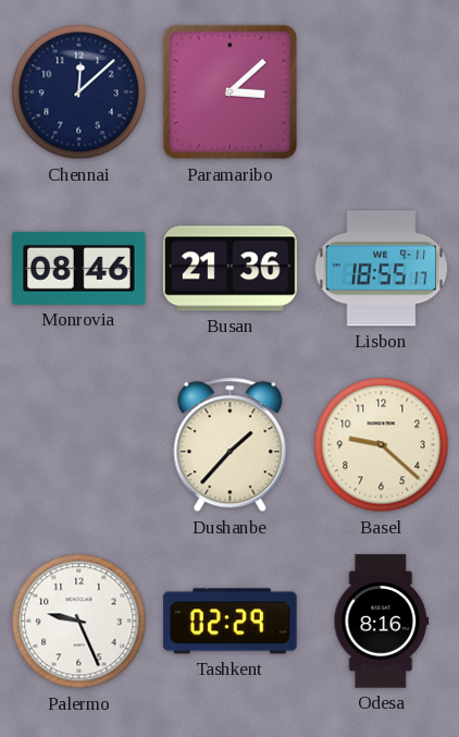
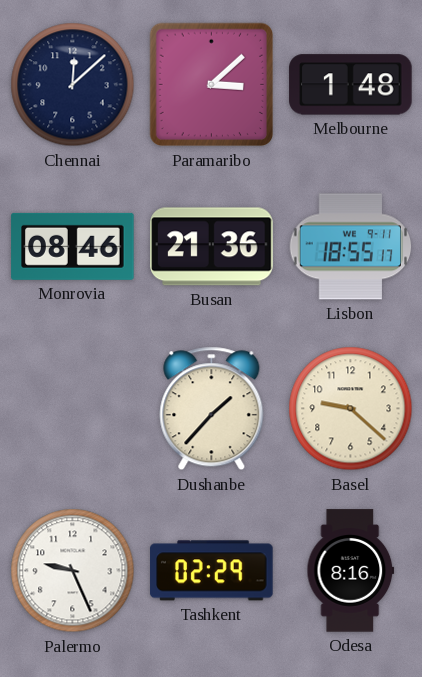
Melbourne: none -> 1:48 (351, 85)
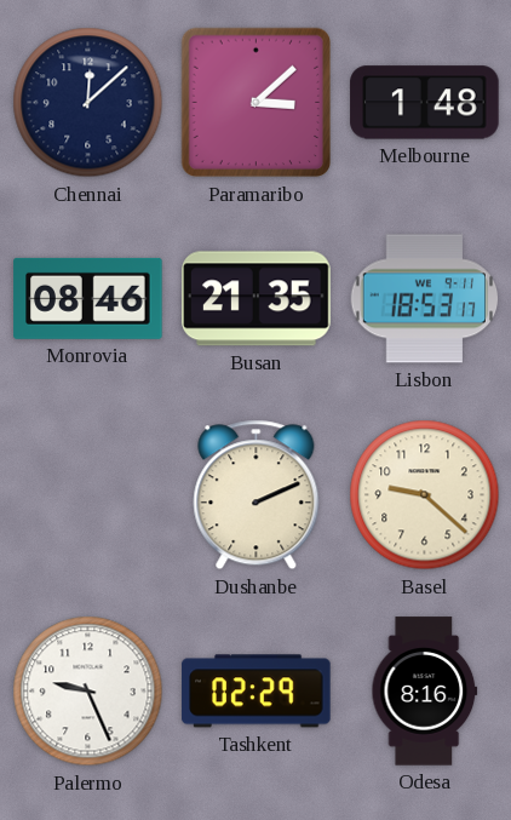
Busan: 21:36 -> 21:35 (257, 299)
Lisbon: 18:55 -> 18:53 (425, 299)
Dushanbe: 1:37 -> 2:11 (257, 495)
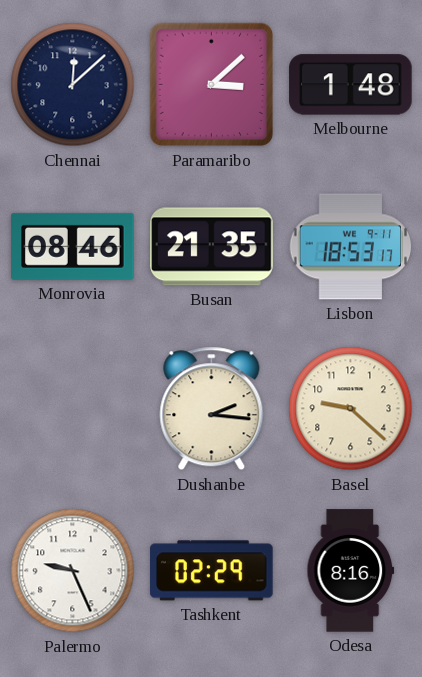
Dushanbe: 2:11 -> 2:16 (212, 409)
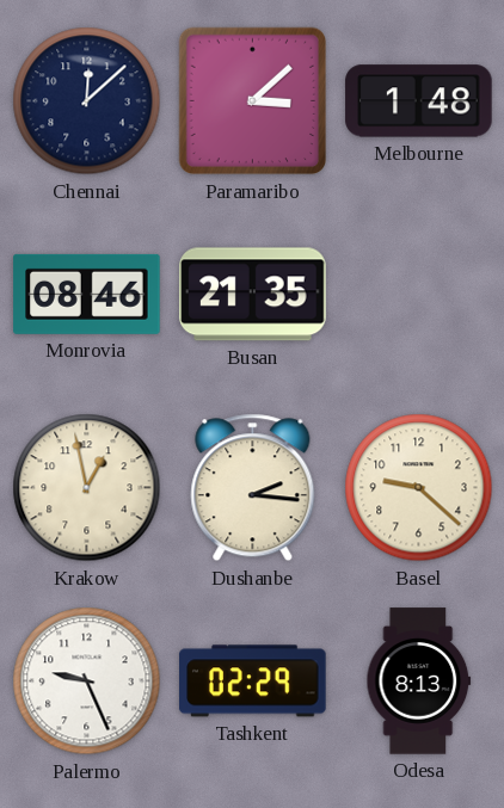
Lisbon: 18:53 -> none (351, 247)
Krakow: none -> 12:58 (87, 488)
Odesa: 8:16 -> 8:13 (419, 681)
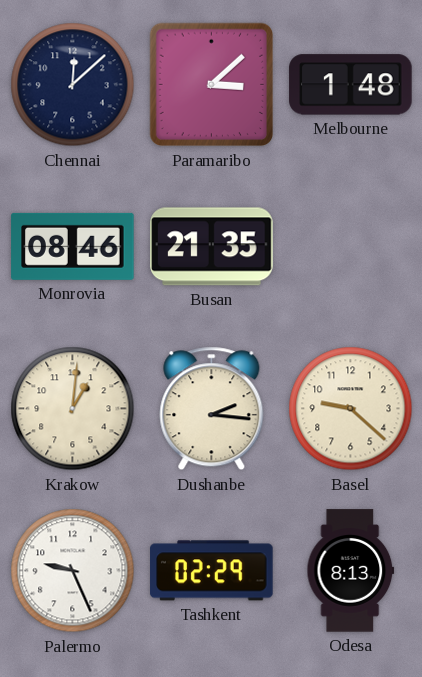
Krakow: 12:58 -> 1:01 (73, 409)
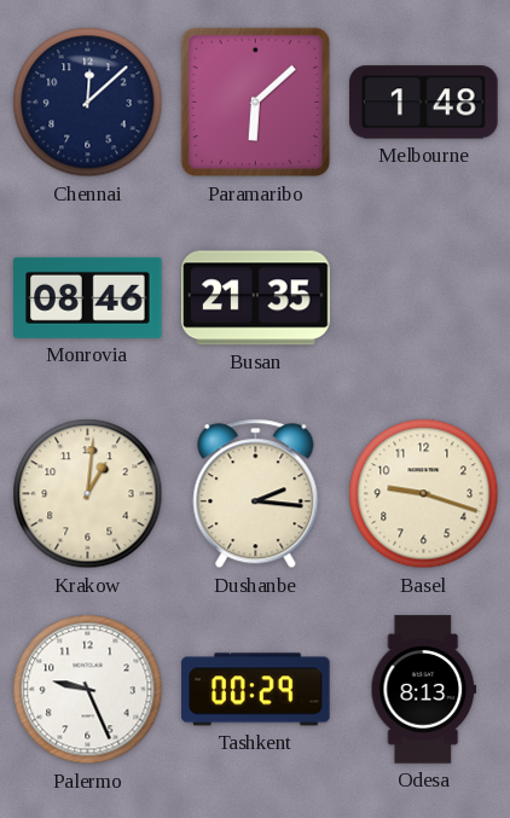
Paramaribo: 3:08 -> 6:08 (256, 103)
Basel: 9:22 -> 9:18 (424, 494)
Tashkent: 02:29 -> 00:29 (256, 690)
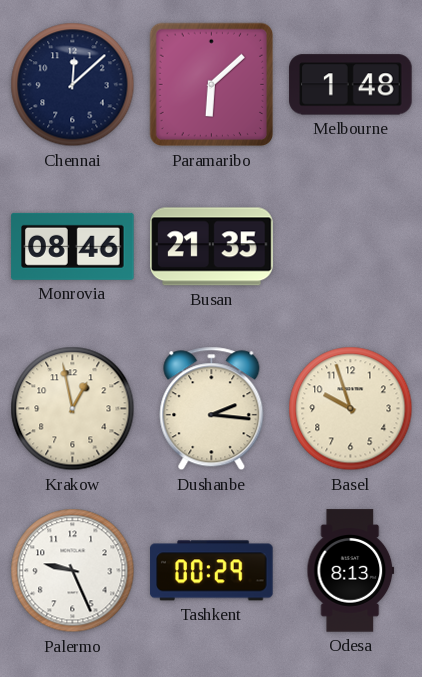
Krakow: 1:01 -> 12:58 (73, 409)
Basel: 9:18 -> 9:57 (351, 409)
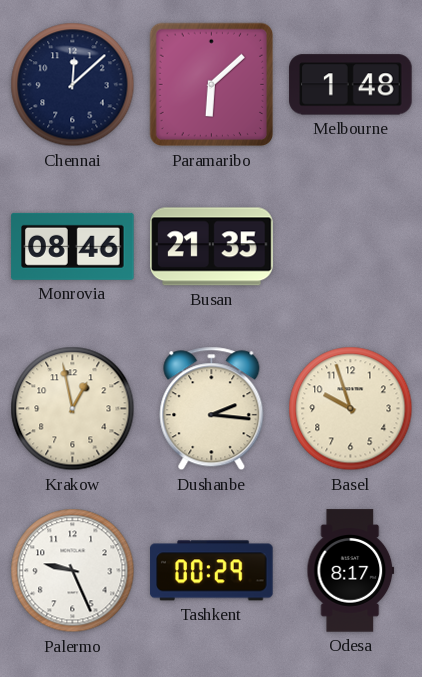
Odesa: 8:13 -> 8:17 (351, 571)
